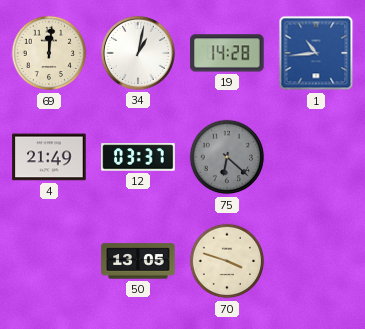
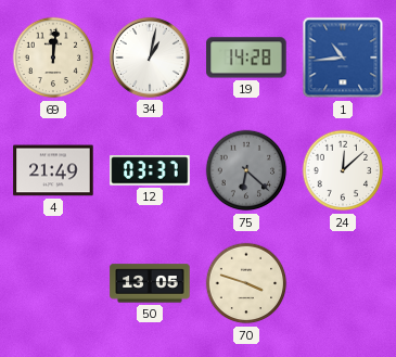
24: none -> 12:08 (343, 170)
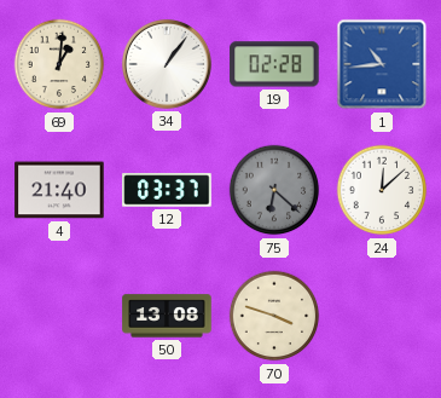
69: 12:01 -> 1:01 (59, 64)
34: 1:02 -> 1:06 (167, 64)
19: 14:28 -> 02:28 (274, 64)
4: 21:49 -> 21:40 (59, 190)
50: 13:05 -> 13:08 (167, 316)
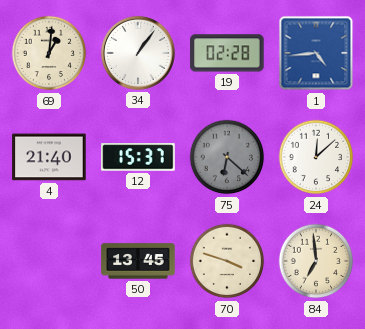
1: 10:44 -> 4:44 (316, 53)
12: 03:37 -> 15:37 (138, 157)
50: 13:08 -> 13:45 (138, 261)
84: none -> 6:59 (316, 261)
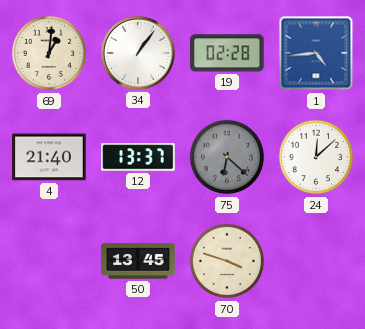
12: 15:37 -> 13:37 (138, 157)
84: 6:59 -> none (316, 261)
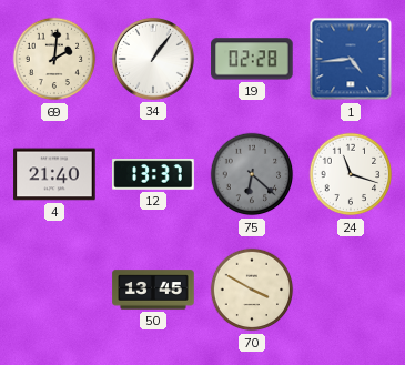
69: 1:01 -> 2:01 (54, 59)
24: 12:08 -> 11:18 (351, 174)
70: 3:48 -> 3:50 (252, 290)
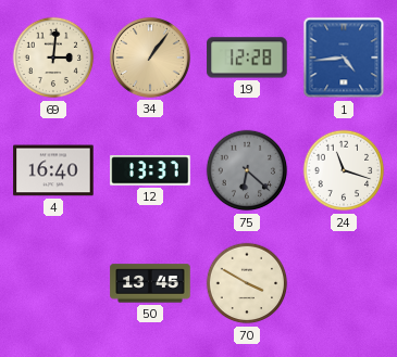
69: 2:01 -> 3:01 (53, 58)
34 dial: white -> champagne (150, 58)
19: 02:28 -> 12:28 (247, 58)
4: 21:40 -> 16:40 (53, 170)
